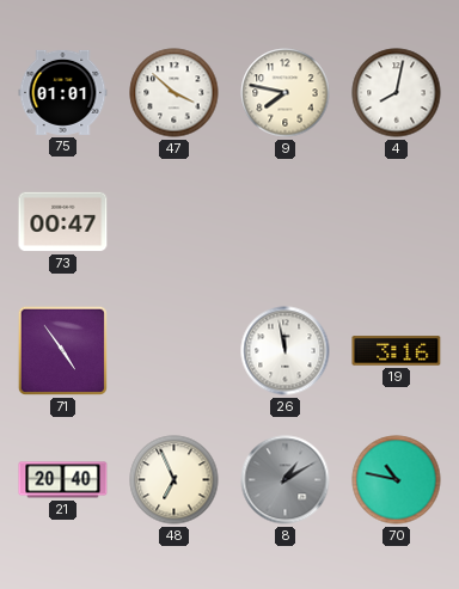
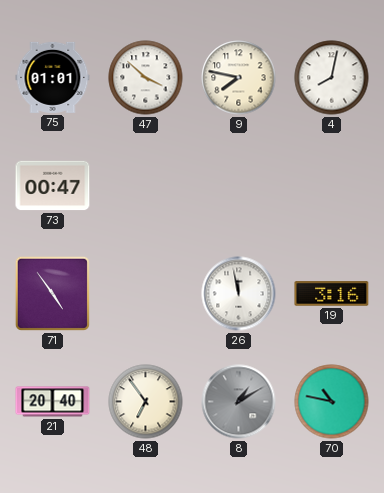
48: 6:56 -> 6:54 (146, 402)
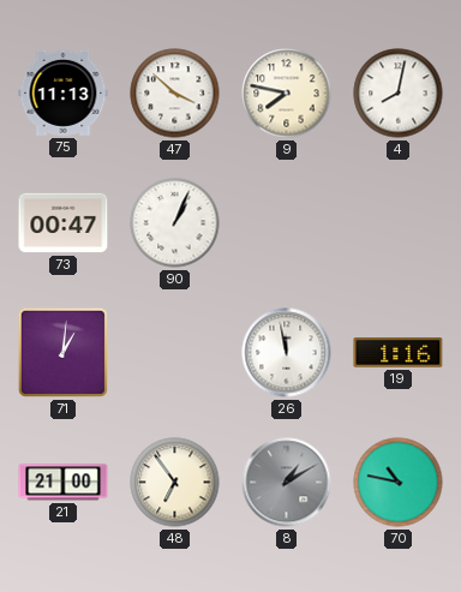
75: 01:01 -> 11:13 (64, 92)
90: none -> 1:04 (175, 223)
71: 4:54 -> 1:01 (62, 352)
19: 3:16 -> 1:16 (399, 353)
21: 20:40 -> 21:00 (64, 483)
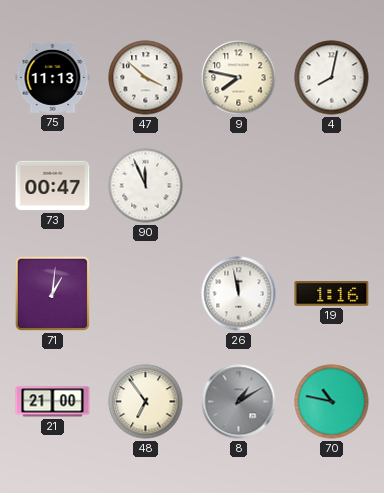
90: 1:04 -> 11:56 (146, 186)
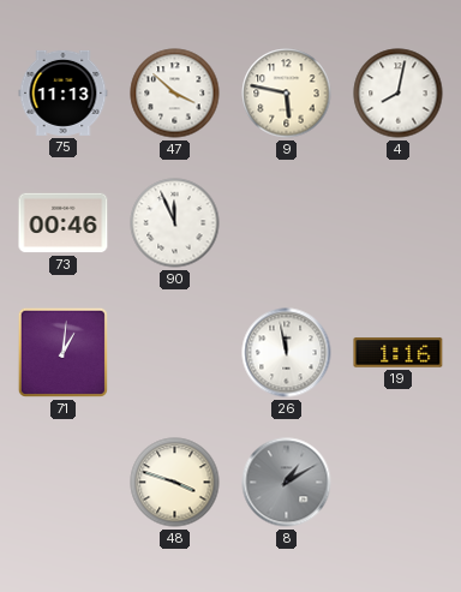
9: 7:47 -> 5:47 (287, 94)
73: 00:47 -> 00:46 (64, 223)
21: 21:00 -> none (53, 402)
48: 6:54 -> 3:48 (175, 483)
70: 10:47 -> none (332, 402)
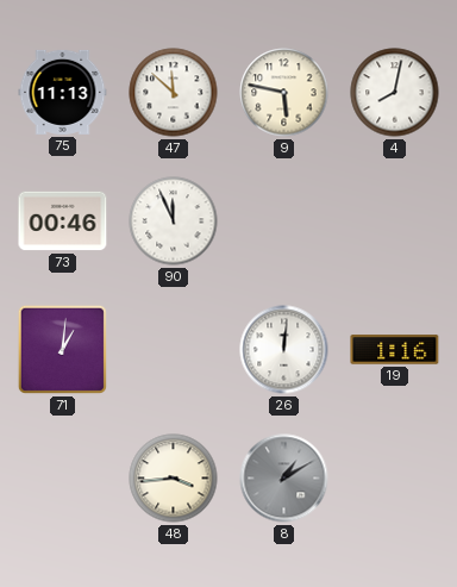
47: 3:52 -> 11:52 (174, 93)
26: 11:58 -> 12:01 (284, 350)
48: 3:48 -> 3:44 (174, 479)
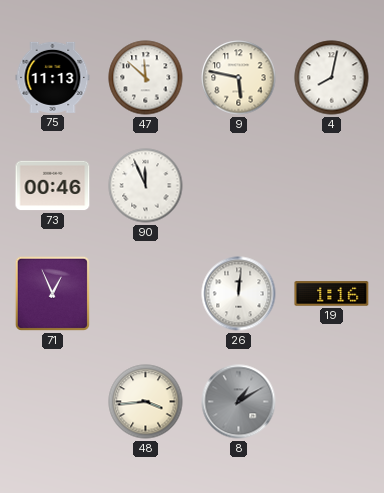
71: 1:01 -> 12:56 (52, 293)
